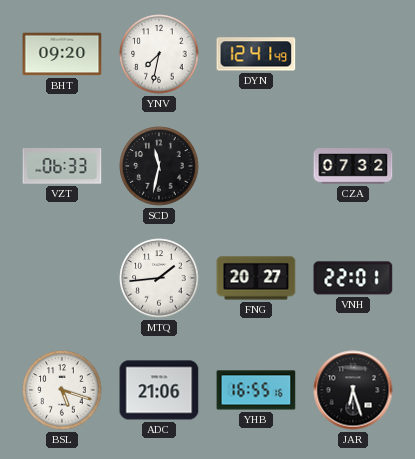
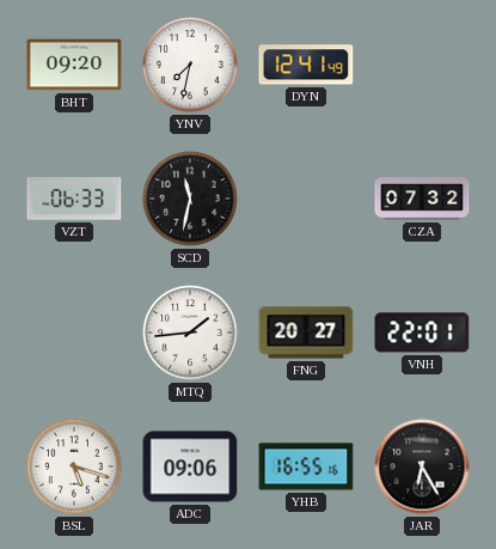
ADC: 21:06 -> 09:06 (190, 466)
JAR: 6:27 -> 6:25 (422, 466)
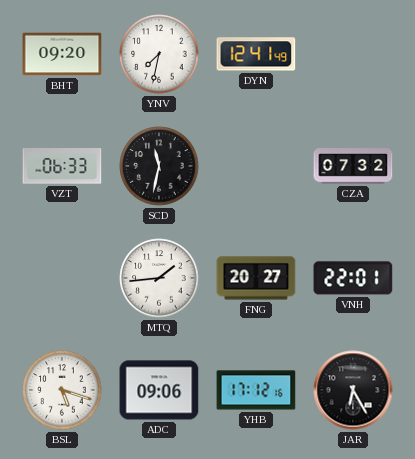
YHB: 16:55 -> 17:12 (256, 390)
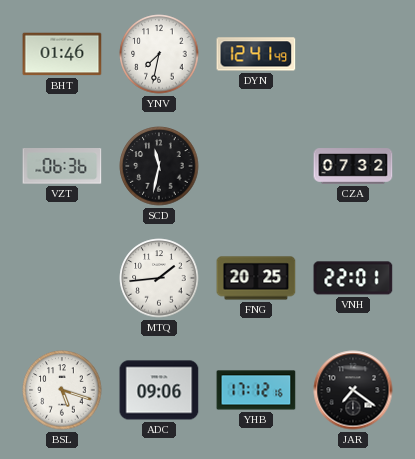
BHT: 09:20 -> 01:46 (62, 54)
VZT: 06:33 -> 06:36 (62, 166)
FNG: 20:27 -> 20:25 (256, 278)
JAR: 6:25 -> 7:21 (353, 390)
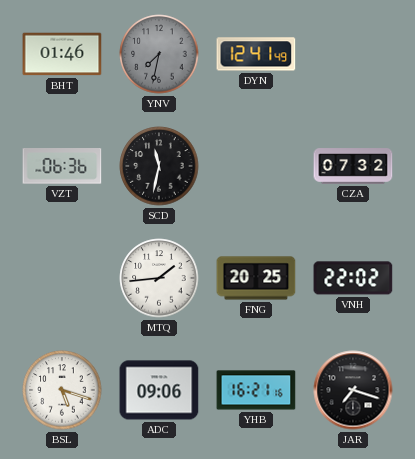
YNV dial: white -> grey (159, 54)
VNH: 22:01 -> 22:02 (353, 278)
YHB: 17:12 -> 16:21 (256, 390)
JAR: 7:21 -> 7:18 (353, 390)
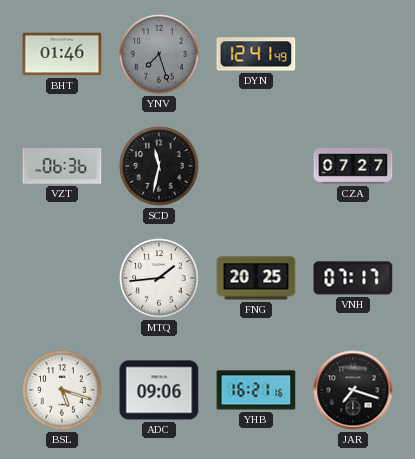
YNV: 7:32 -> 7:27 (159, 54)
CZA: 07:32 -> 07:27 (353, 166)
VNH: 22:02 -> 07:17 (353, 278)
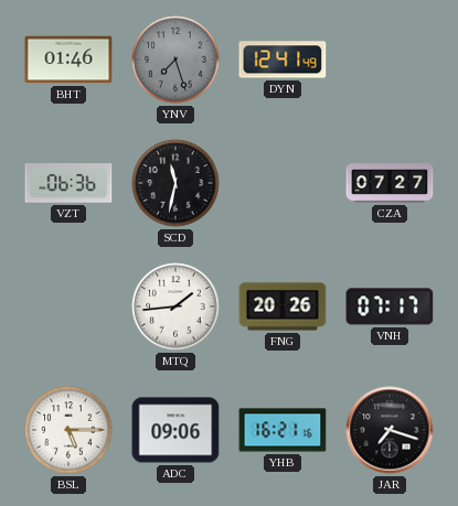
FNG: 20:25 -> 20:26 (283, 306)
BSL: 5:18 -> 5:15 (68, 430)
